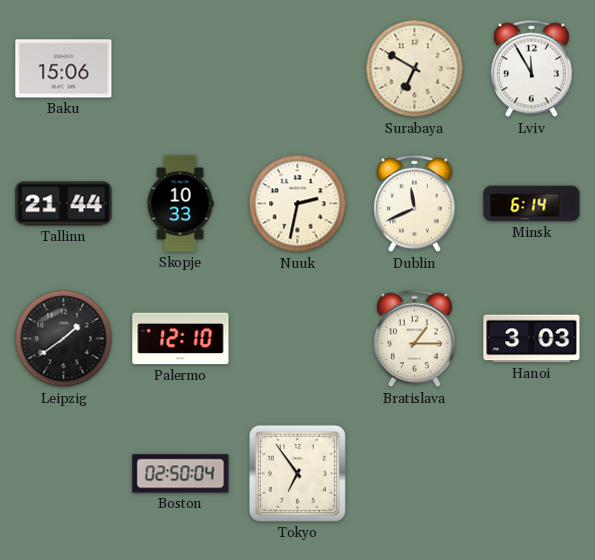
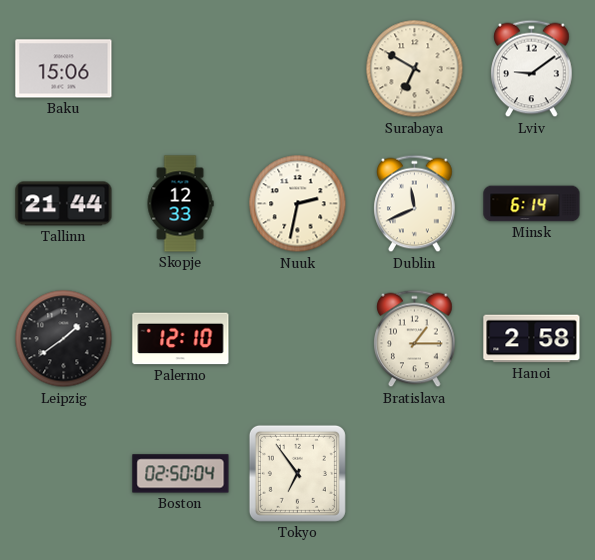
Lviv: 11:55 -> 9:09 (532, 69)
Skopje: 10:33 -> 12:33 (180, 204)
Hanoi: 3:03 -> 2:58 (532, 339)
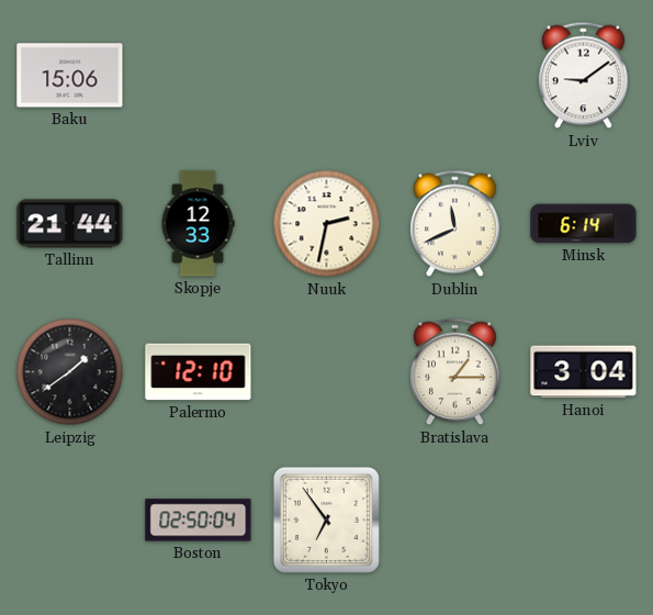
Surabaya: 6:50 -> none (415, 69)
Hanoi: 2:58 -> 3:04 (584, 372)
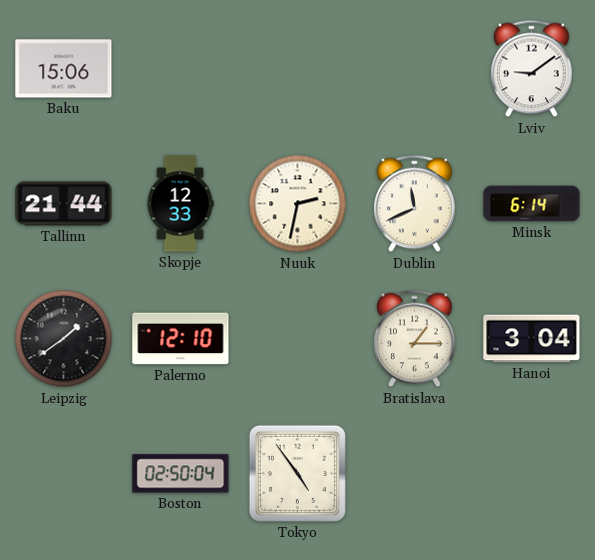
Tokyo: 6:54 -> 4:54 (297, 473)
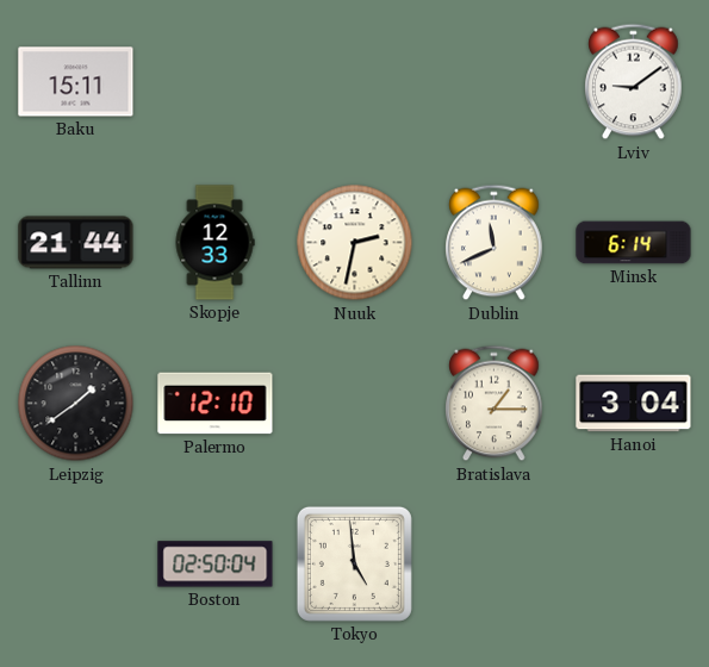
Baku: 15:06 -> 15:11 (76, 82)
Tokyo: 4:54 -> 4:59 (354, 563)
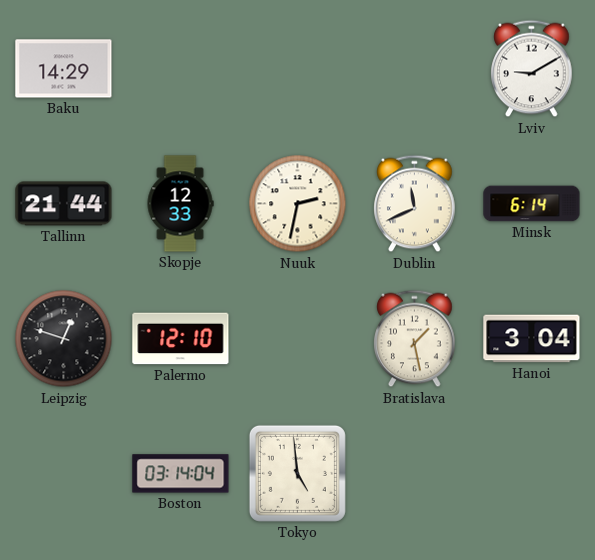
Baku: 15:11 -> 14:29 (64, 69)
Lviv: 9:09 -> 9:10 (532, 69)
Leipzig: 1:39 -> 12:48 (64, 339)
Bratislava: 1:15 -> 1:28 (415, 339)
Boston: 02:50 -> 03:14 (181, 474)
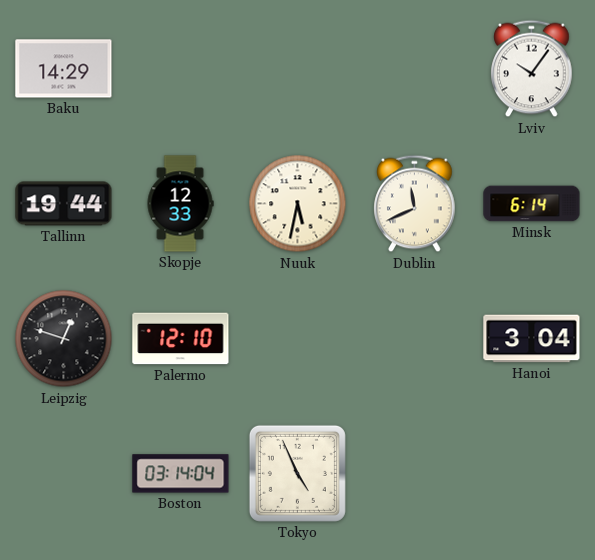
Lviv: 9:10 -> 10:06 (532, 69)
Tallinn: 21:44 -> 19:44 (64, 204)
Nuuk: 2:32 -> 5:32 (298, 204)
Bratislava: 1:28 -> none (415, 339)
Tokyo: 4:59 -> 4:56 (297, 473)
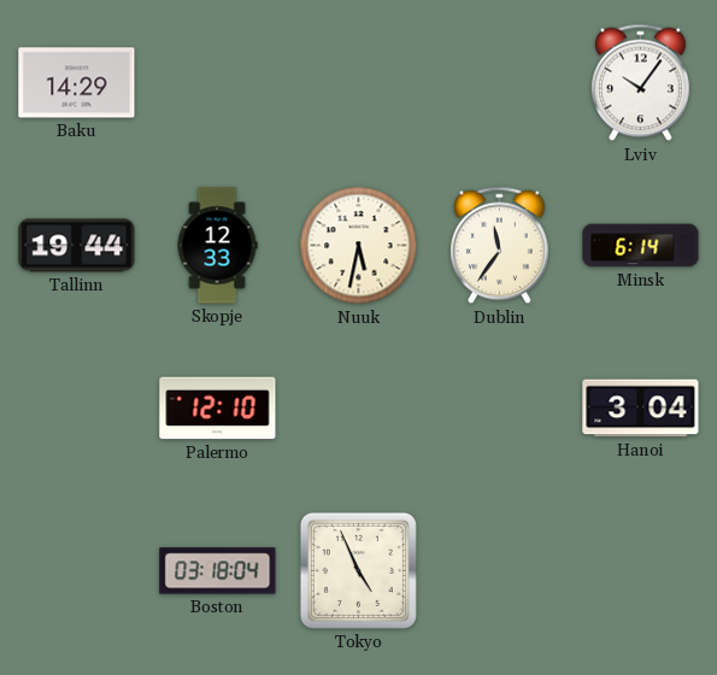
Dublin: 11:41 -> 11:36 (500, 246)
Leipzig: 12:48 -> none (64, 339)
Boston: 03:14 -> 03:18 (218, 571)
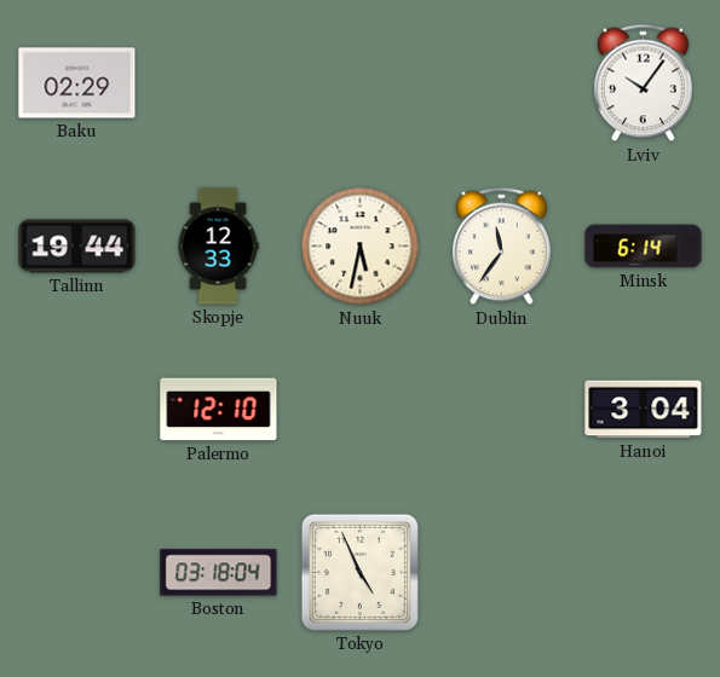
Baku: 14:29 -> 02:29 (77, 83)
